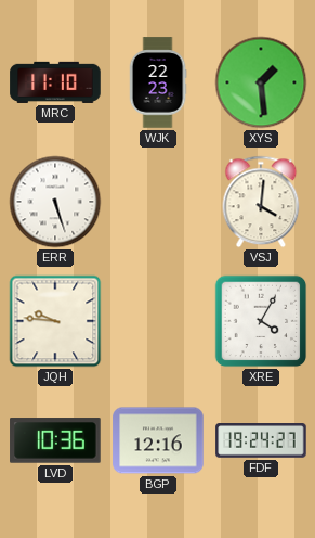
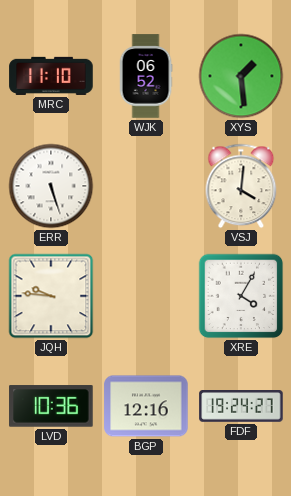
WJK: 22:23 -> 06:52 (146, 76)
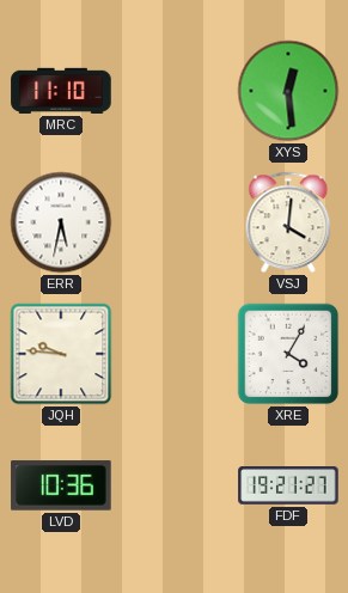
WJK: 06:52 -> none (146, 76)
XYS: 1:29 -> 12:29 (288, 91)
ERR: 5:27 -> 5:32 (61, 222)
BGP: 12:16 -> none (146, 406)
FDF: 19:24 -> 19:21 (288, 487)
